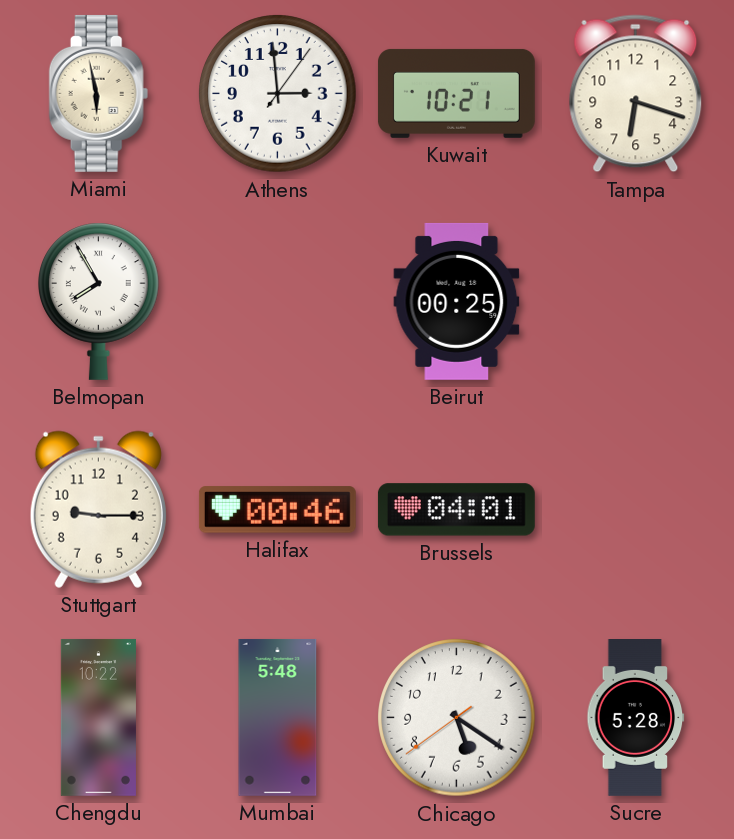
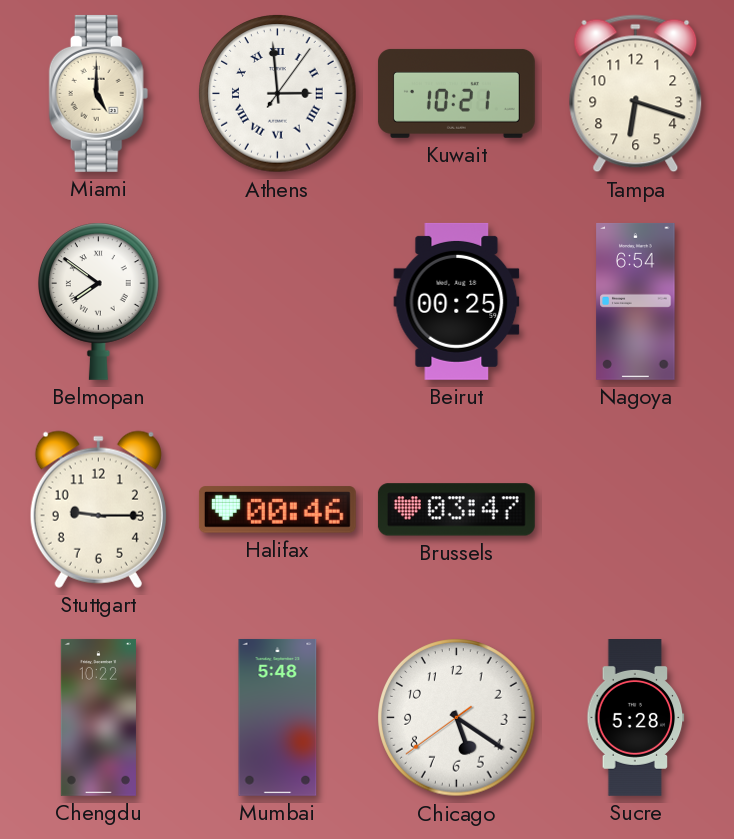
Miami: 5:58 -> 5:00 (99, 93)
Athens numerals: Arabic -> Roman (278, 94)
Belmopan: 7:55 -> 7:51 (99, 301)
Nagoya: none -> 6:54 (636, 301)
Brussels: 04:01 -> 03:47 (456, 510)
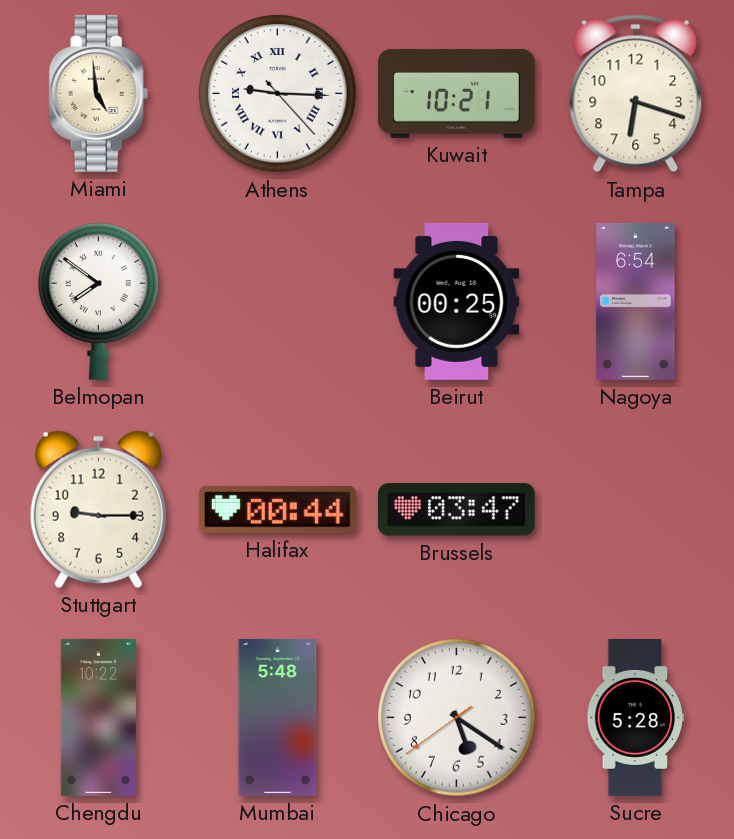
Miami: 5:00 -> 4:59 (99, 93)
Athens: 2:59 -> 9:15 (278, 94)
Halifax: 00:46 -> 00:44 (277, 510)
